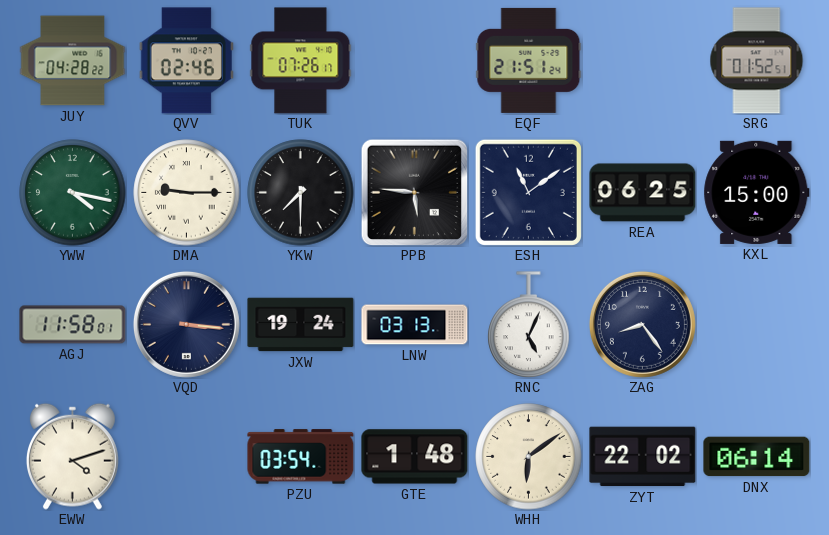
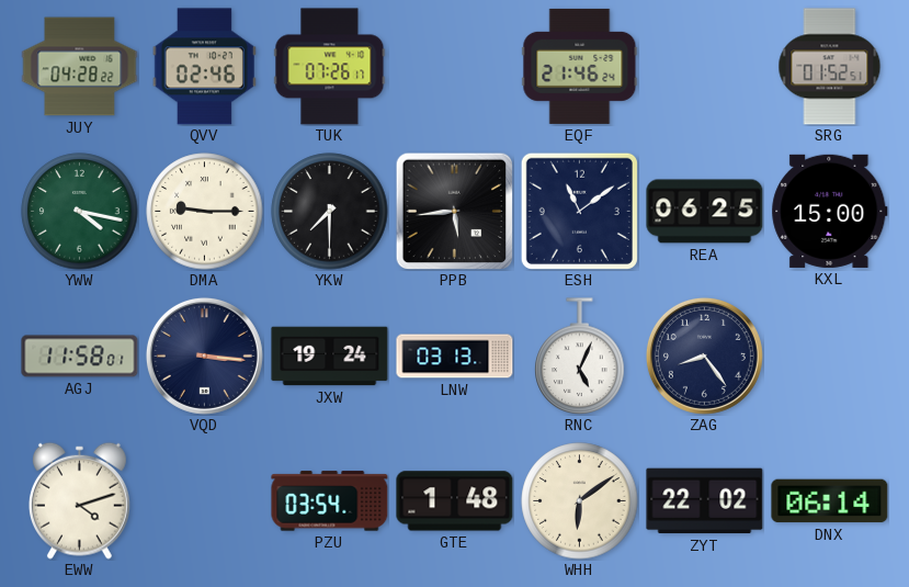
EQF: 21:51 -> 21:46 (580, 66)
PPB: 5:46 -> 5:44 (454, 211)
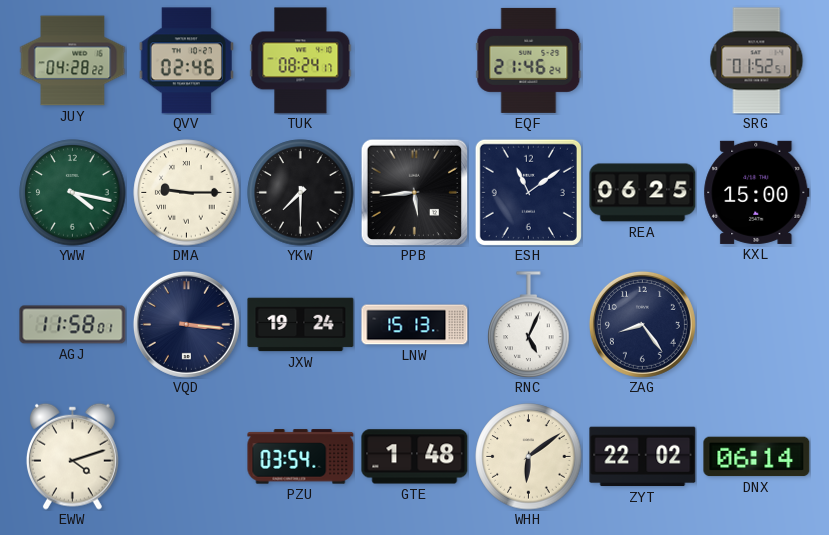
TUK: 07:26 -> 08:24 (301, 61)
LNW: 03:13 -> 15:13 (415, 325)
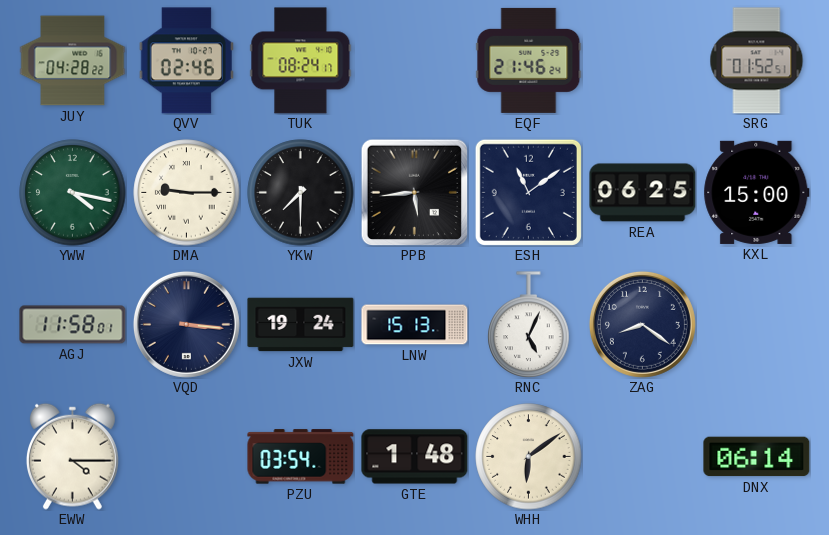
ZAG: 8:24 -> 8:21 (642, 324)
EWW: 4:12 -> 4:15 (72, 456)
ZYT: 22:02 -> none (643, 457)
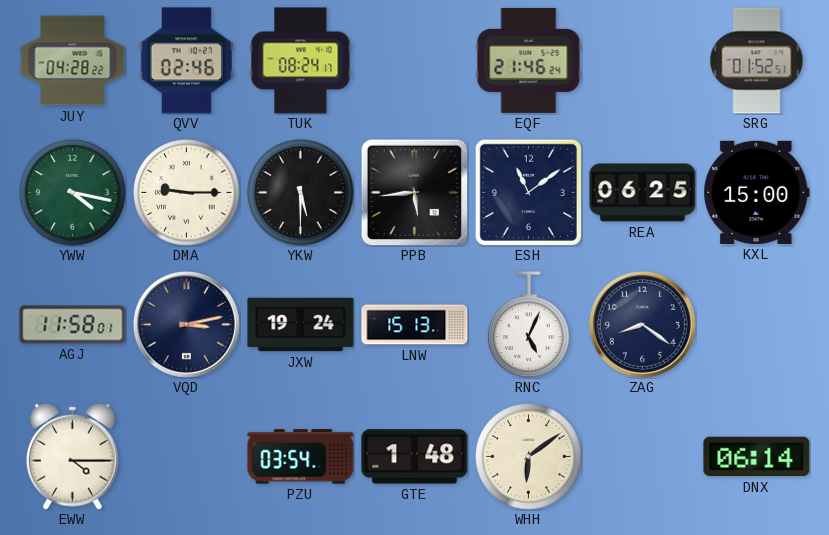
YKW: 7:30 -> 5:30 (301, 193)
VQD: 3:16 -> 3:13 (186, 324)
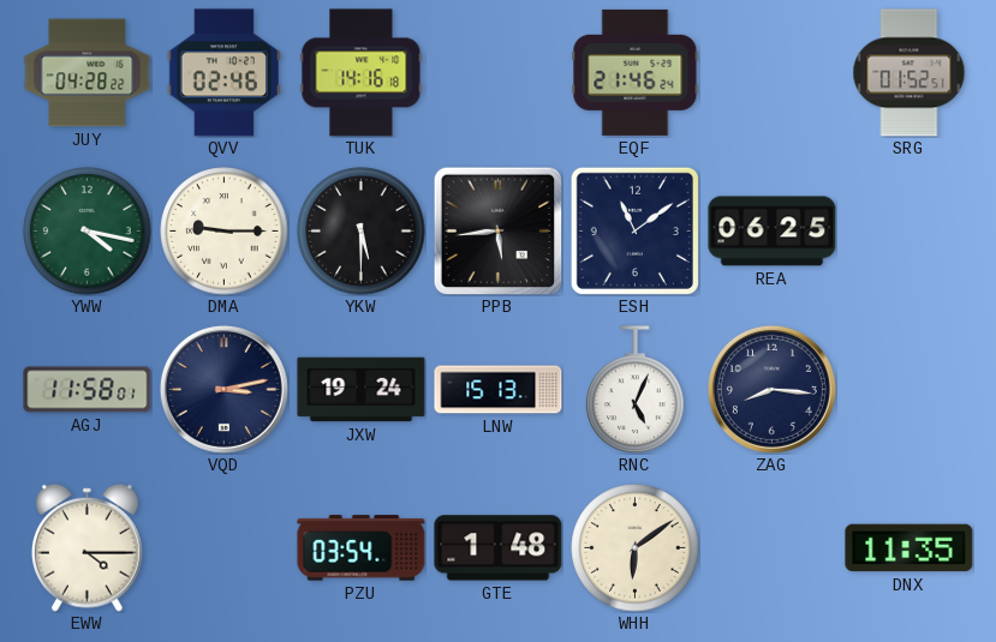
TUK: 08:24 -> 14:16 (362, 73)
KXL: 15:00 -> none (757, 192)
ZAG: 8:21 -> 8:16 (771, 389)
DNX: 06:14 -> 11:35 (909, 548)
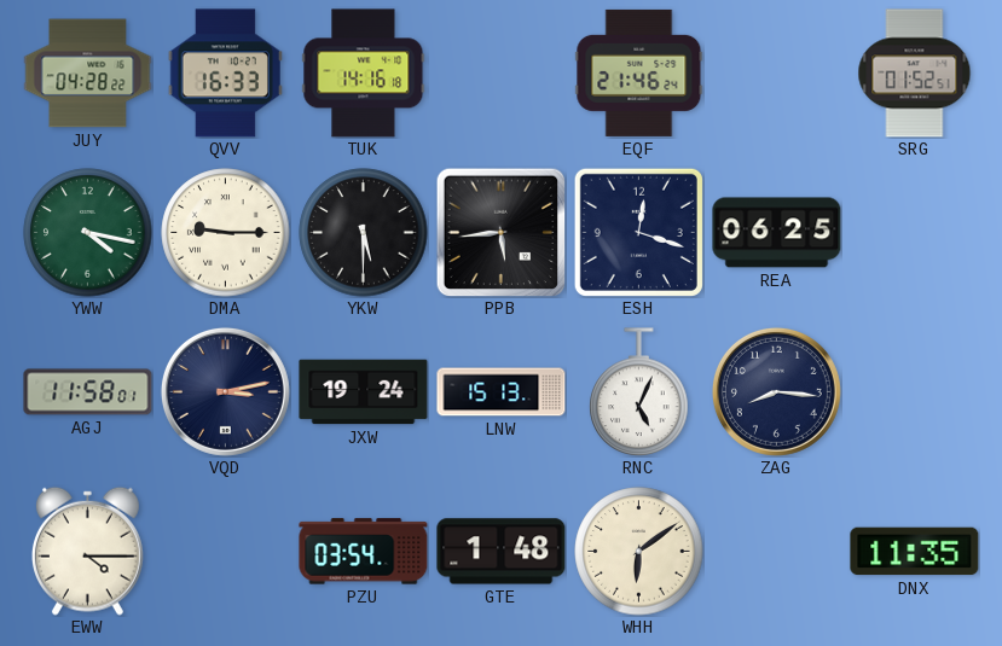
QVV: 02:46 -> 16:33 (225, 74)
ESH: 11:09 -> 12:18 (638, 232)
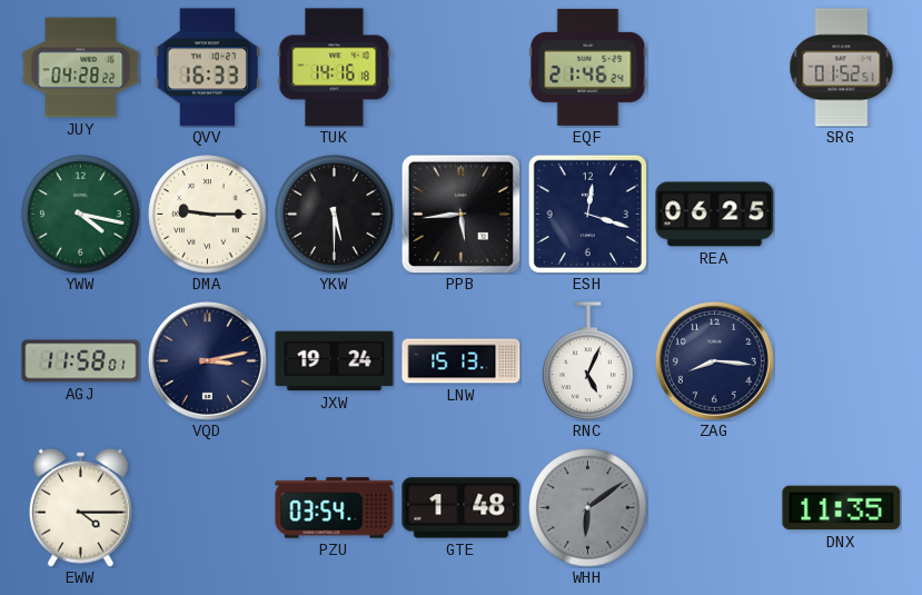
WHH dial: cream -> grey (588, 508)
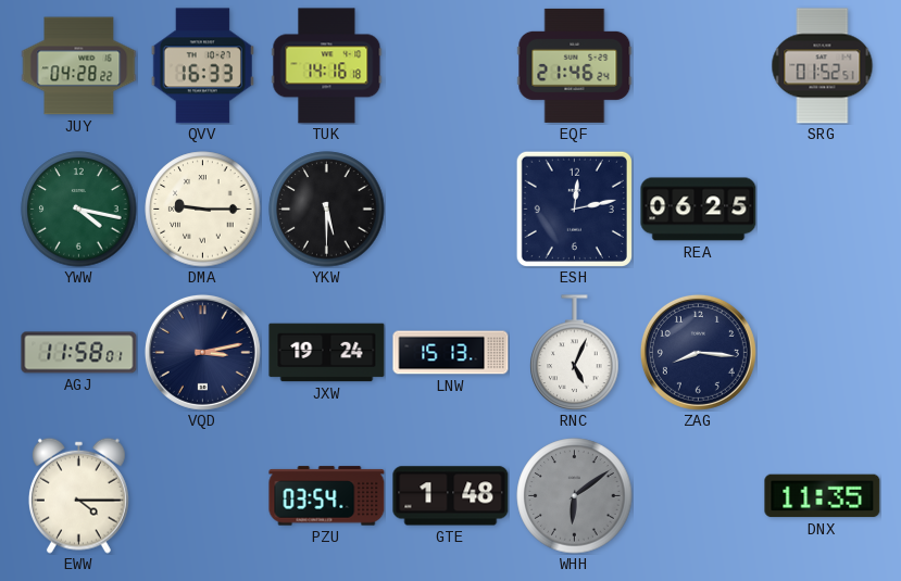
PPB: 5:44 -> none (460, 214)
ESH: 12:18 -> 12:13 (574, 209)
